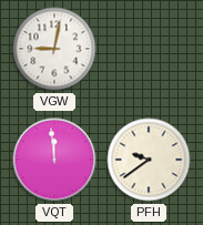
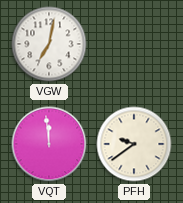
VGW: 9:02 -> 7:02 (49, 44)
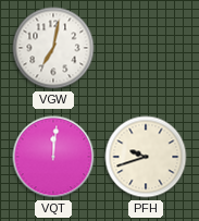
VQT: 11:59 -> 12:01 (53, 157)
PFH: 9:39 -> 9:42 (146, 157)
